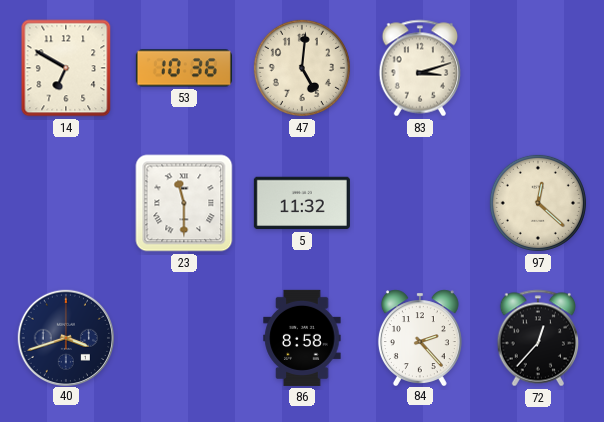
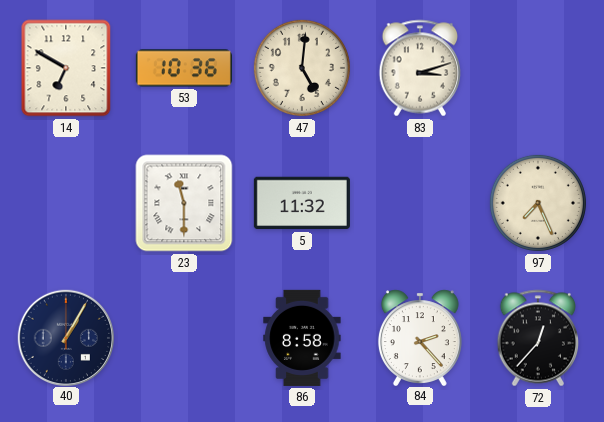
97: 12:22 -> 7:26 (538, 203)
40: 3:42 -> 1:05 (65, 337)
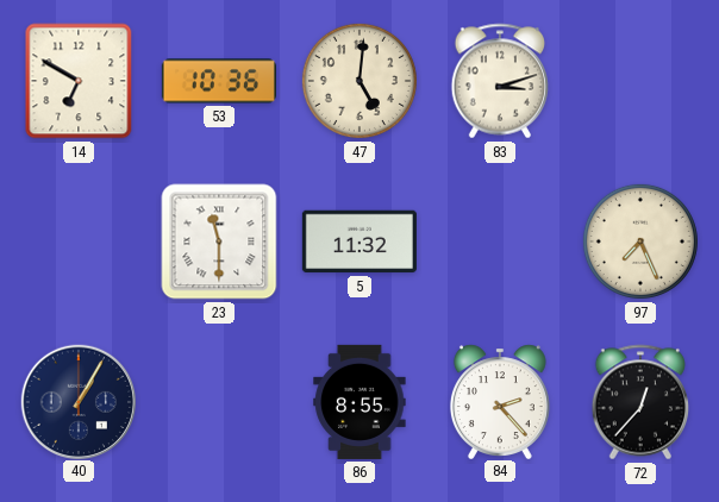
86: 8:58 -> 8:55 (359, 402)
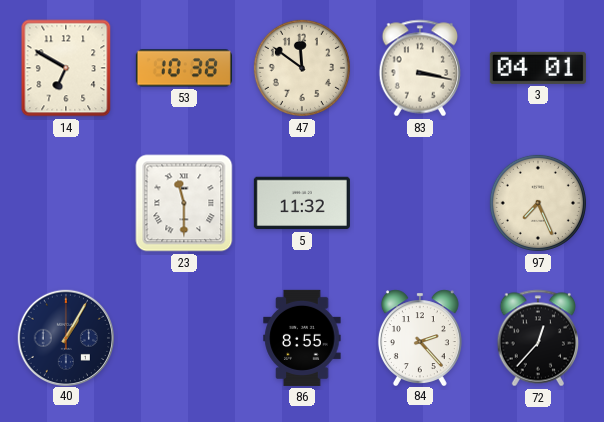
53: 10:36 -> 10:38 (184, 68)
47: 5:01 -> 11:51 (302, 68)
83: 3:12 -> 3:17 (419, 68)
3: none -> 04:01 (538, 68)
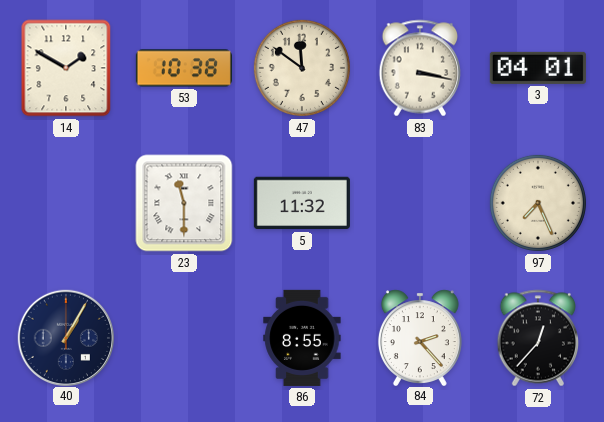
14: 6:50 -> 1:50 (66, 68)
